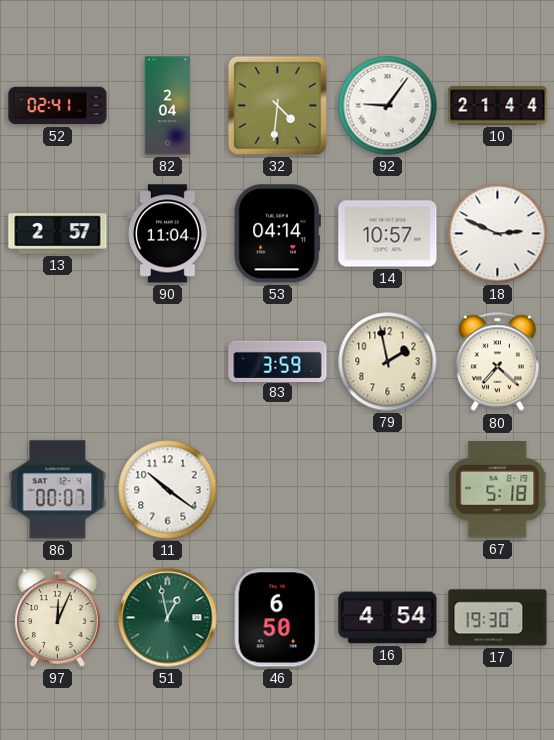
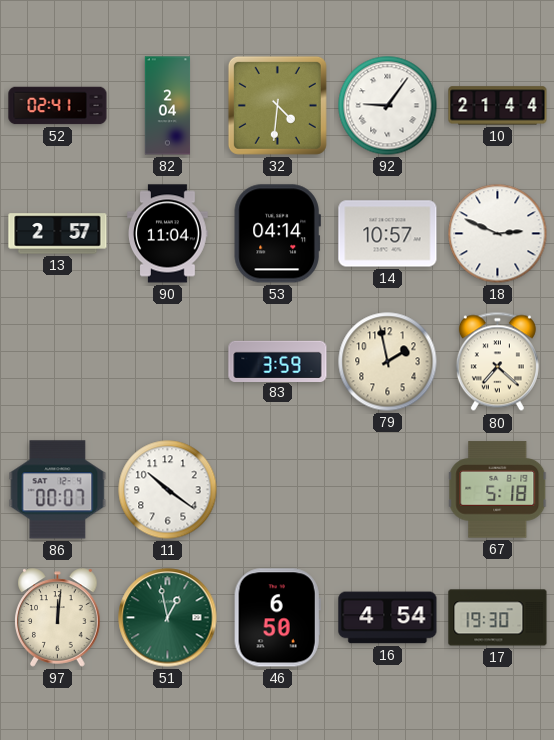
97: 12:04 -> 12:01 (58, 618)
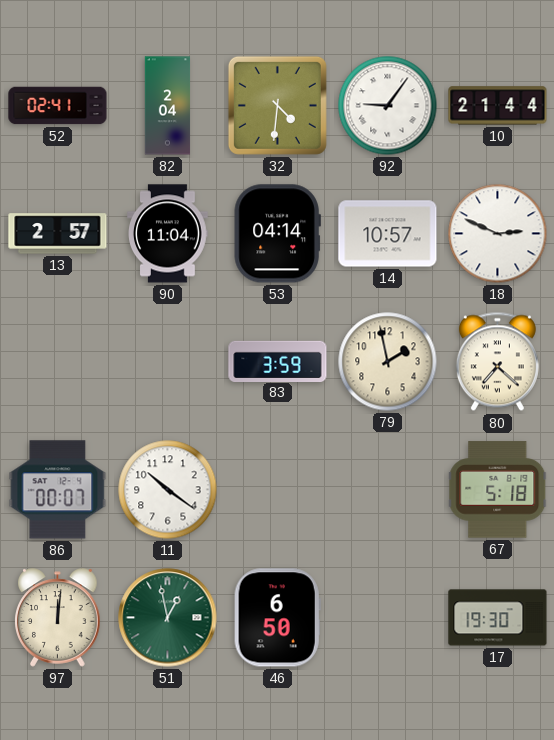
16: 4:54 -> none (388, 618)
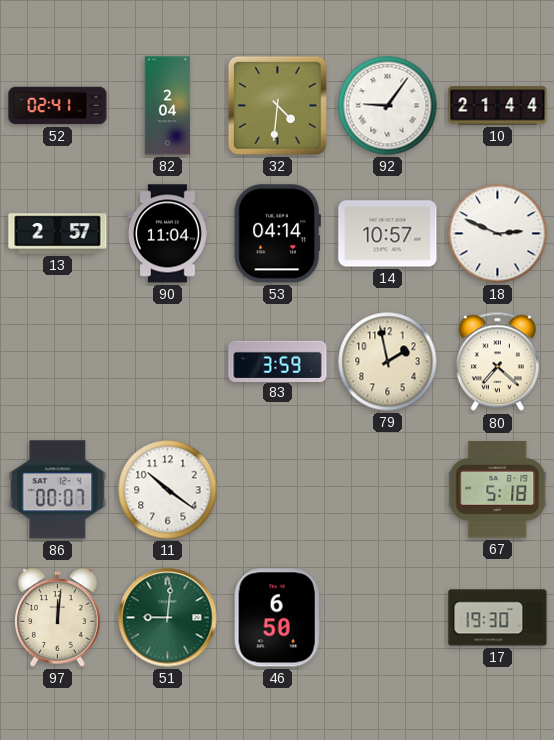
51: 12:58 -> 9:01 (168, 618)
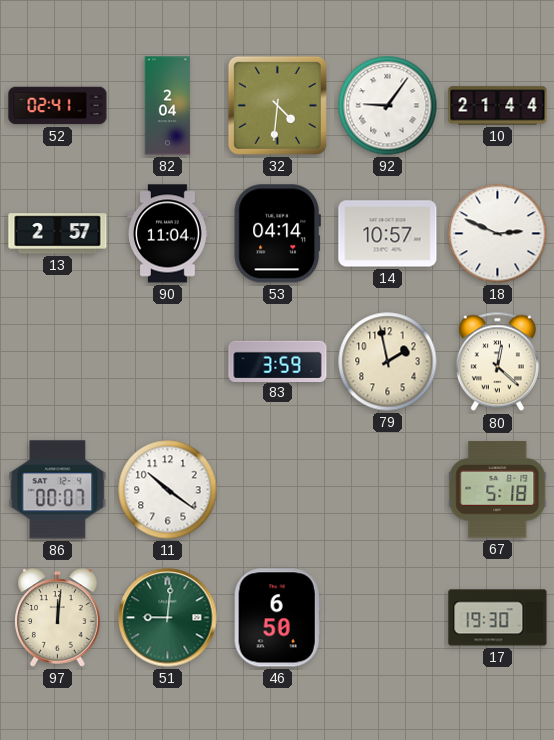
80: 7:22 -> 12:22 (497, 362)
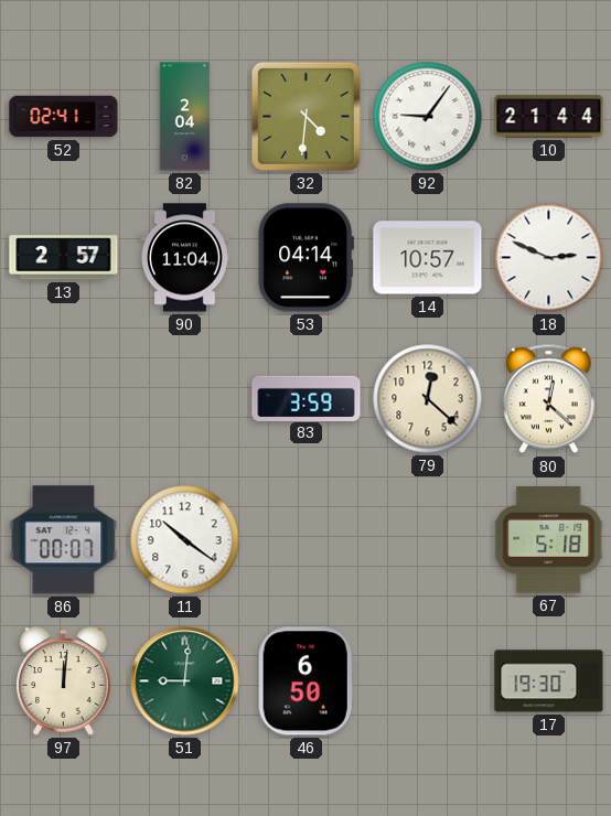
79: 1:58 -> 12:22 (428, 399)
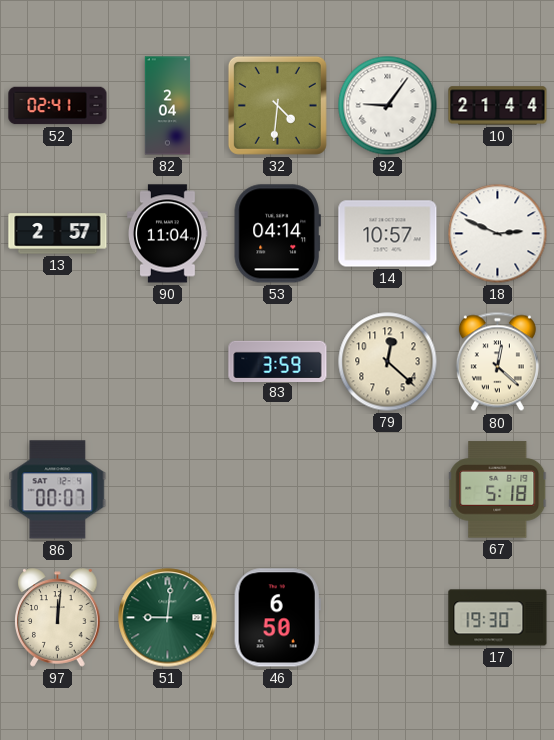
11: 10:21 -> none (185, 540)
